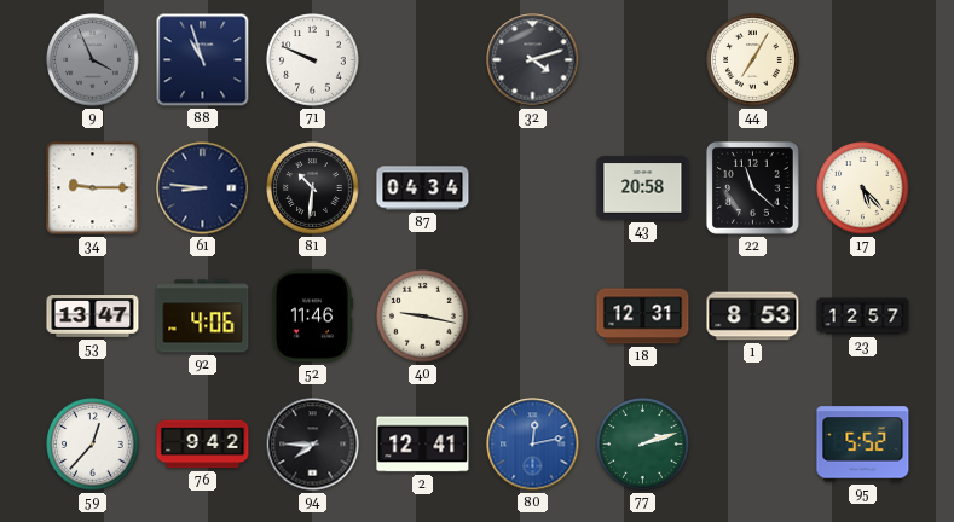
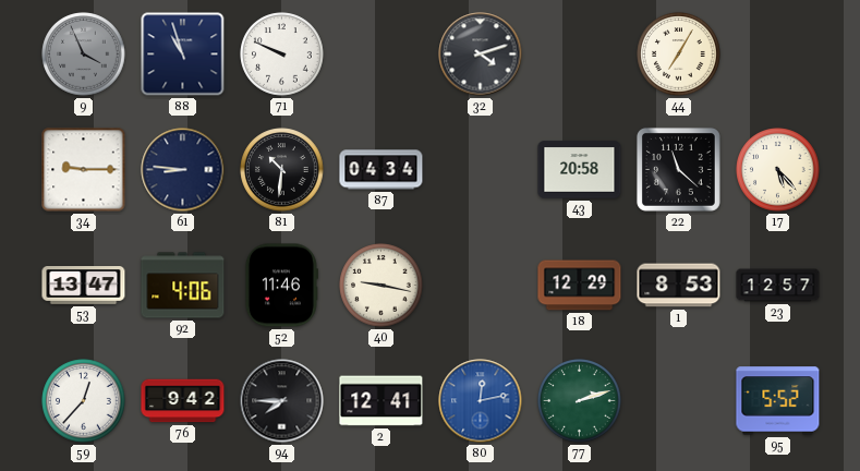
18: 12:31 -> 12:29 (580, 286)
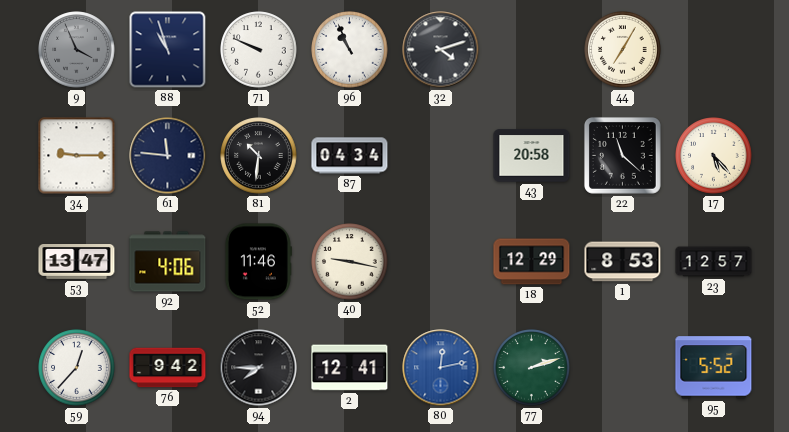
96: none -> 10:56 (350, 50)
61: 8:46 -> 11:46 (168, 156)
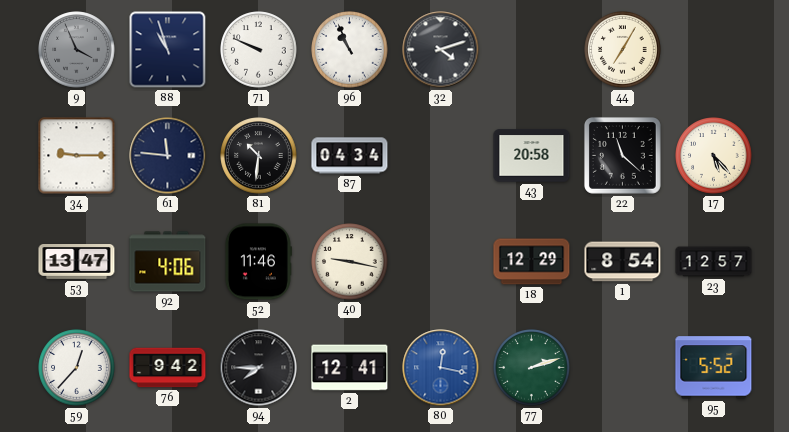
1: 8:53 -> 8:54 (623, 262)
80: 12:13 -> 12:17 (441, 368)
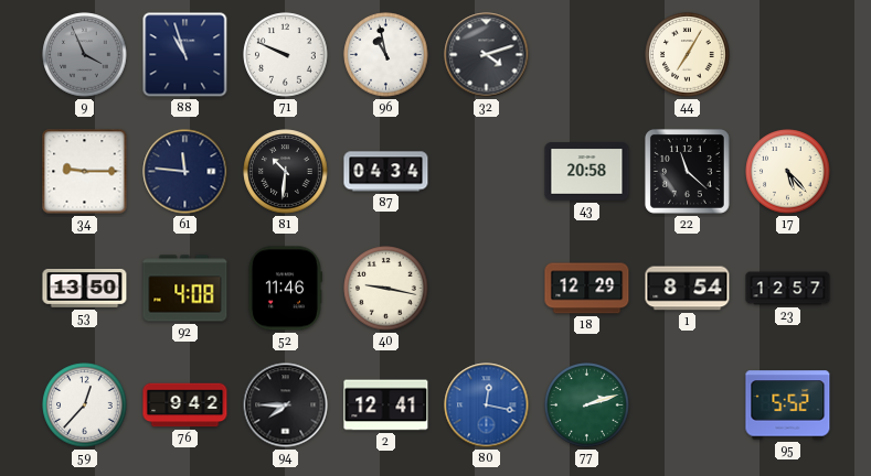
96: 10:56 -> 10:58 (386, 55)
53: 13:47 -> 13:50 (85, 289)
92: 4:06 -> 4:08 (185, 289)
